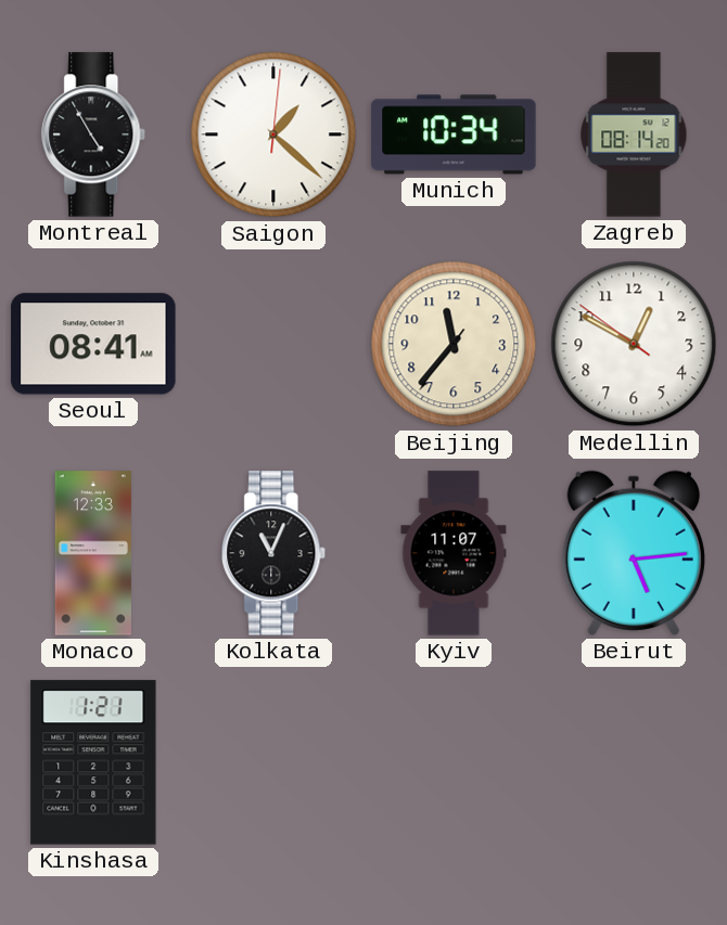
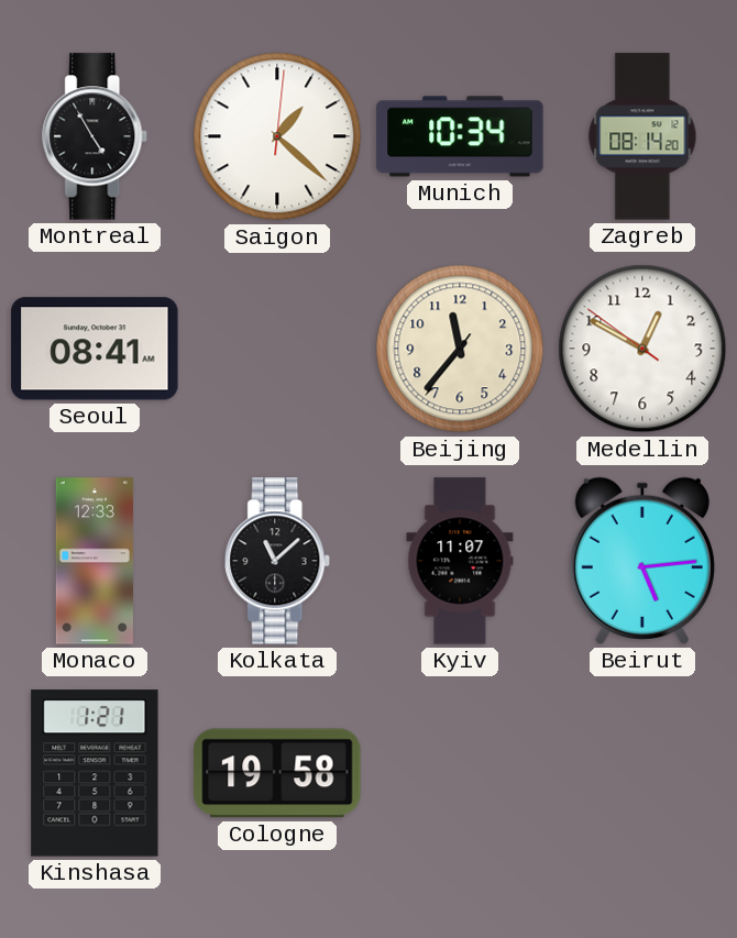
Kolkata: 11:04 -> 11:08 (278, 561)
Cologne: none -> 19:58 (277, 773)
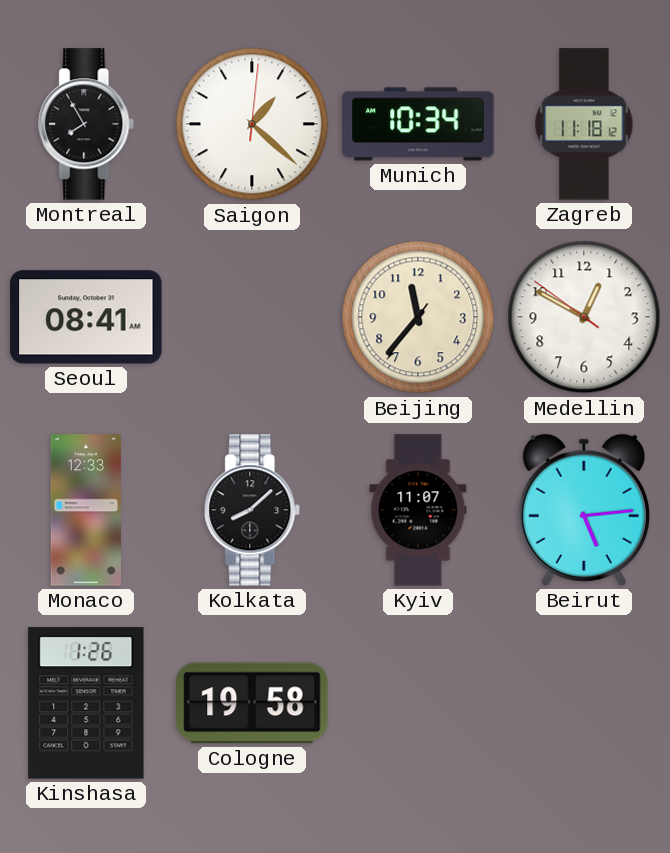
Montreal: 4:55 -> 7:55 (87, 124)
Zagreb: 08:14 -> 11:18 (584, 124)
Kolkata: 11:08 -> 8:08 (253, 510)
Kinshasa: 1:21 -> 1:26 (86, 703)
